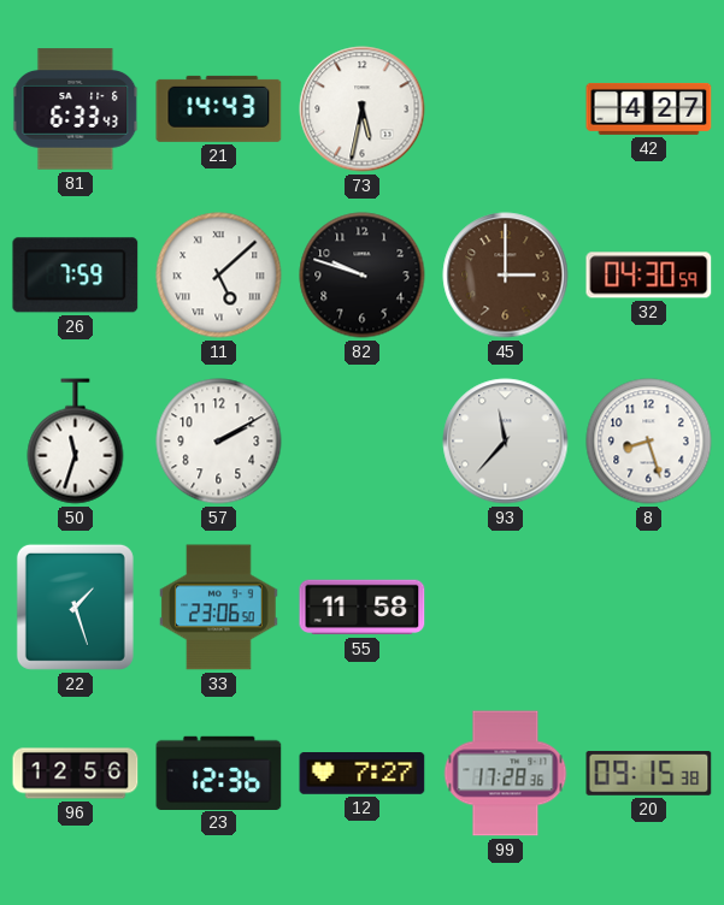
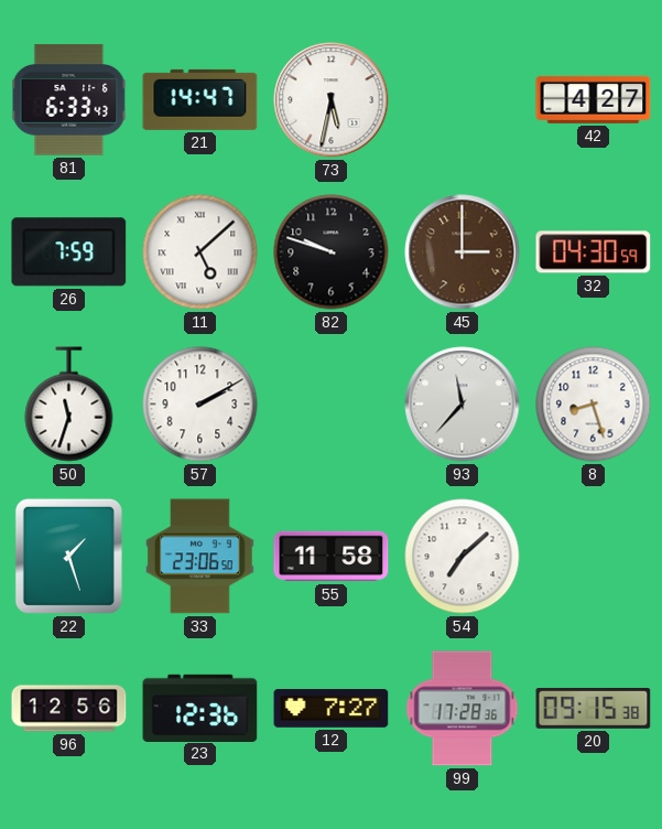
21: 14:43 -> 14:47 (200, 99)
54: none -> 7:08 (463, 557)
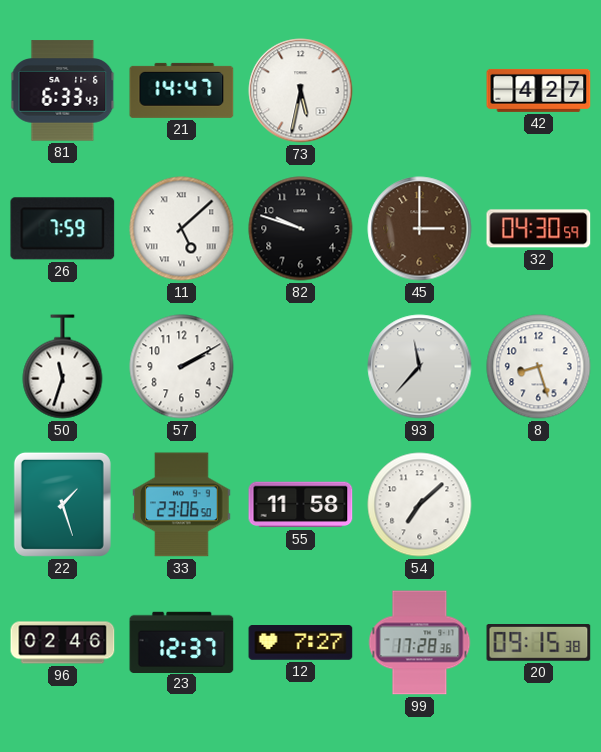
96: 12:56 -> 02:46 (63, 643)
23: 12:36 -> 12:37 (182, 642)
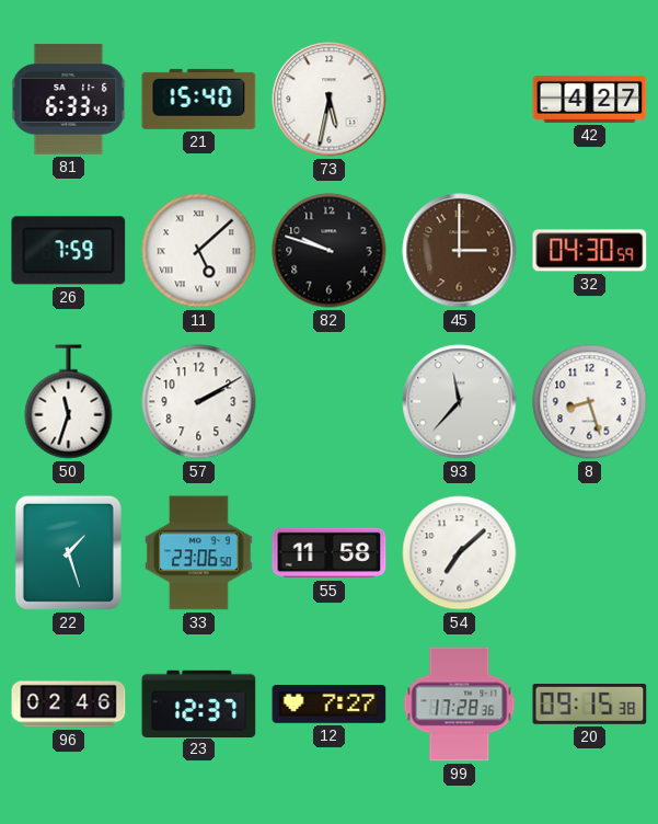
21: 14:47 -> 15:40 (199, 99)
